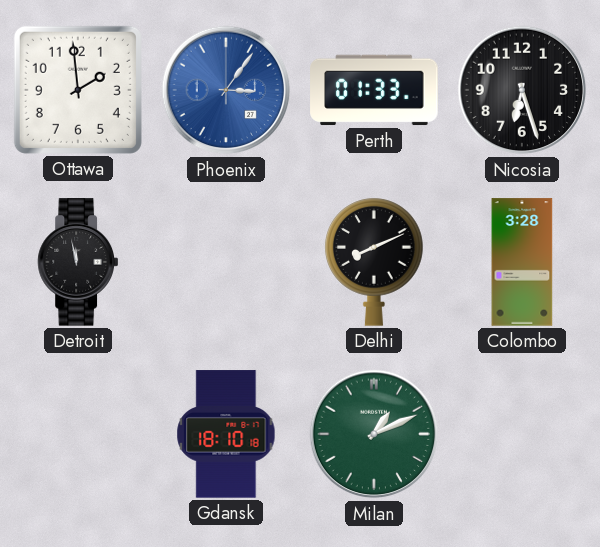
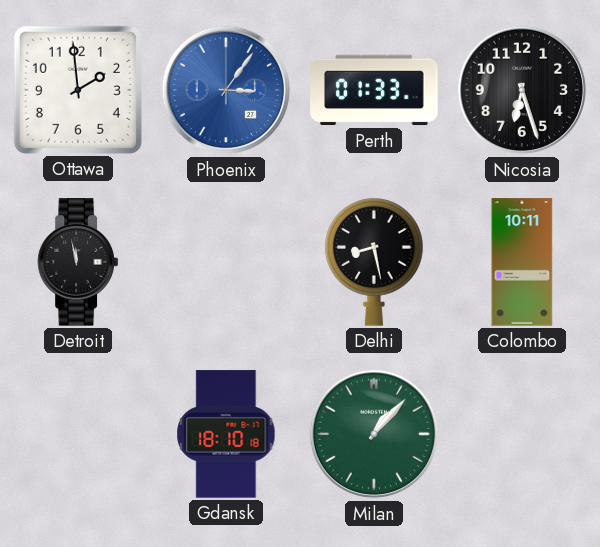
Delhi: 8:11 -> 8:28 (374, 262)
Colombo: 3:28 -> 10:11 (522, 262)
Milan: 1:11 -> 1:07 (374, 434)
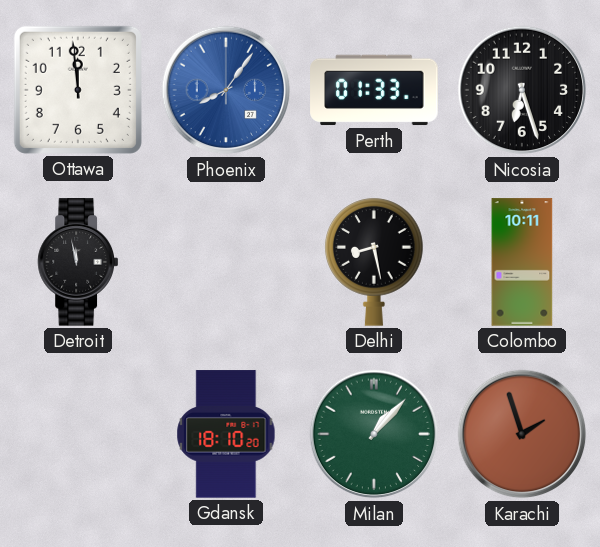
Ottawa: 1:59 -> 11:59 (78, 90)
Phoenix: 3:06 -> 8:06 (226, 90)
Gdansk: 18:10:18 -> 18:10:20 (226, 434)
Karachi: none -> 1:57 (522, 434)
